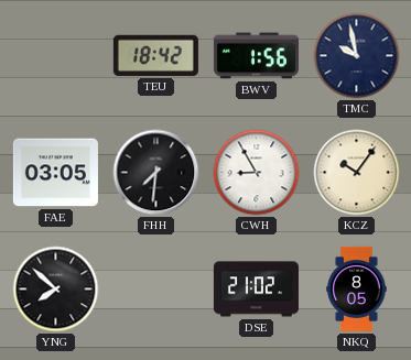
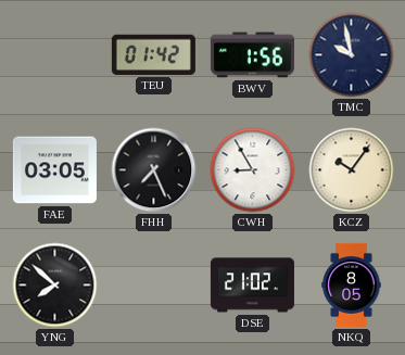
TEU: 18:42 -> 01:42 (153, 54)
FHH: 7:31 -> 7:26 (154, 170)
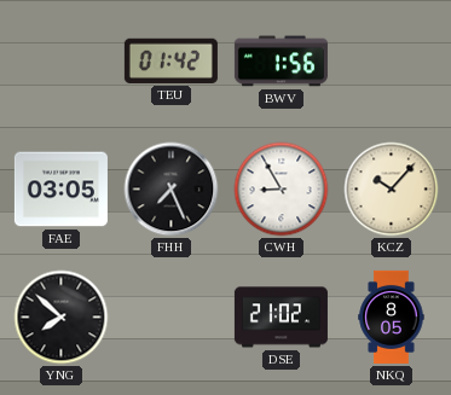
TMC: 9:58 -> none (352, 55)
KCZ: 10:06 -> 10:07 (392, 190)
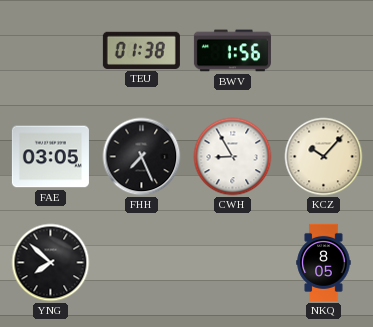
TEU: 01:42 -> 01:38 (141, 50)
DSE: 21:02 -> none (281, 318)
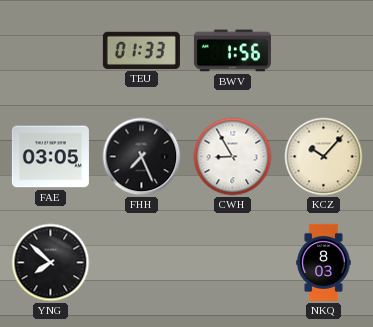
TEU: 01:38 -> 01:33 (141, 50)
NKQ: 8:05 -> 8:03 (324, 262)
